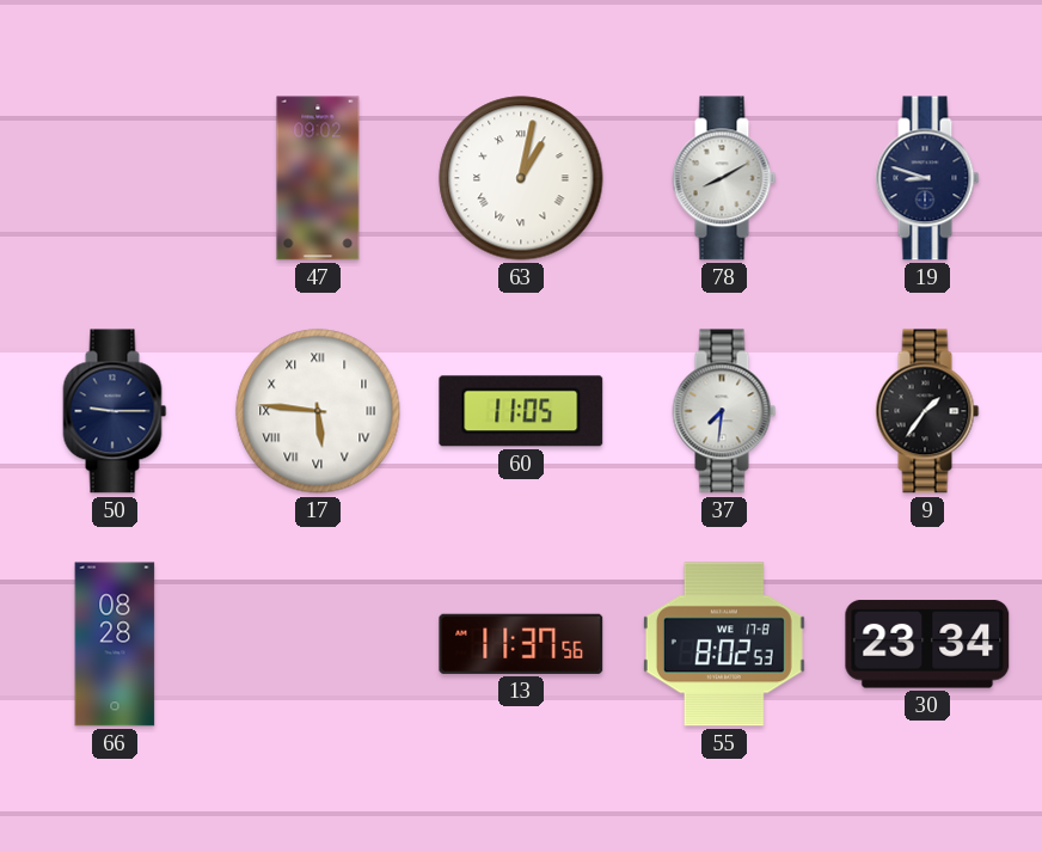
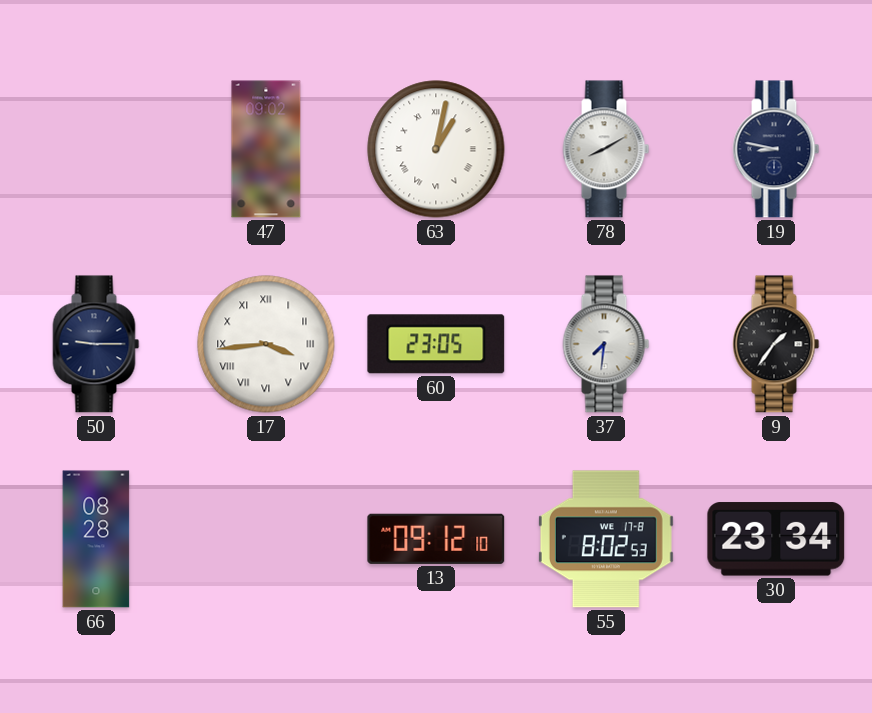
19: 8:48 -> 8:47 (776, 149)
17: 5:46 -> 3:44 (266, 344)
60: 11:05 -> 23:05 (436, 344)
13: 11:37 -> 09:12 (436, 539)
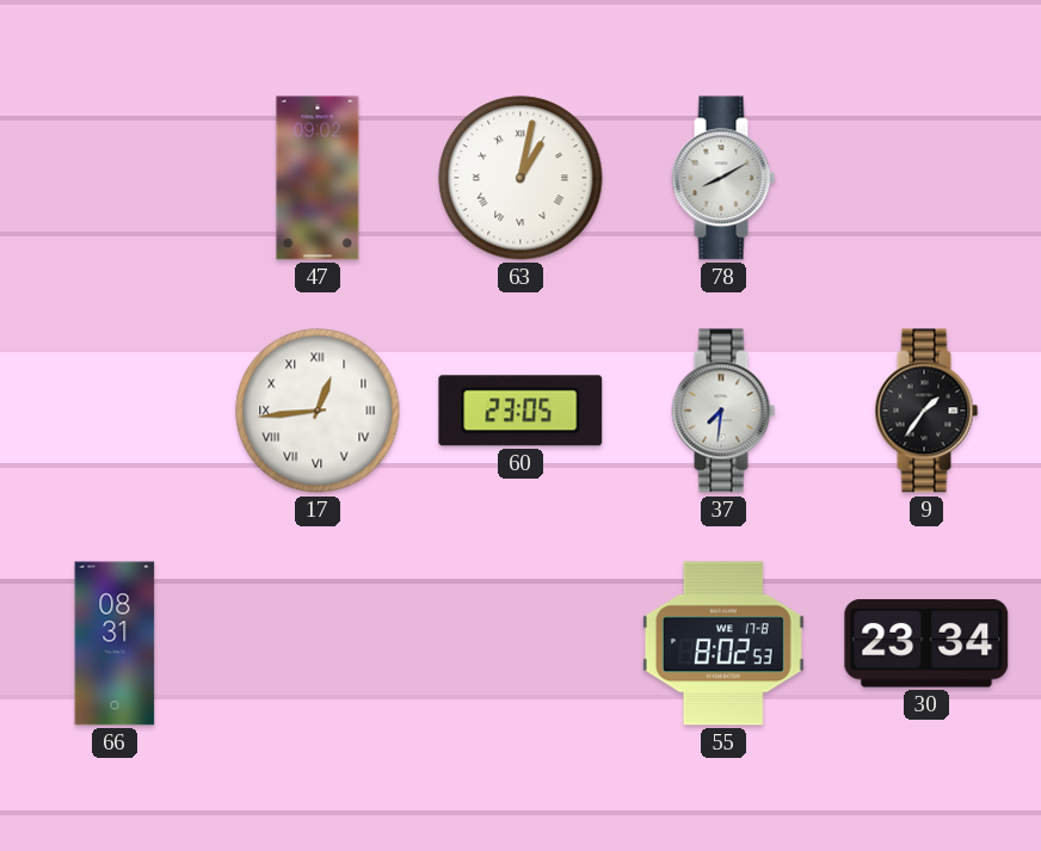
19: 8:47 -> none (776, 149)
50: 9:15 -> none (96, 344)
17: 3:44 -> 12:44 (318, 411)
66: 08:28 -> 08:31 (115, 643)
13: 09:12 -> none (436, 539)
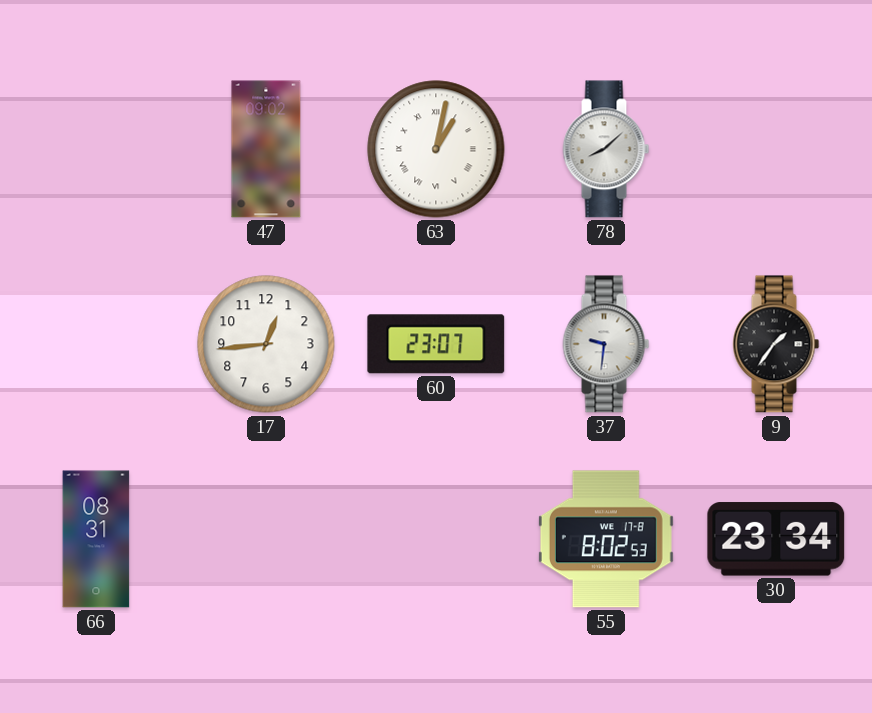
78: 8:10 -> 8:08 (606, 149)
17 numerals: Roman -> Arabic (266, 344)
60: 23:05 -> 23:07 (436, 344)
37: 7:31 -> 9:31 (606, 344)
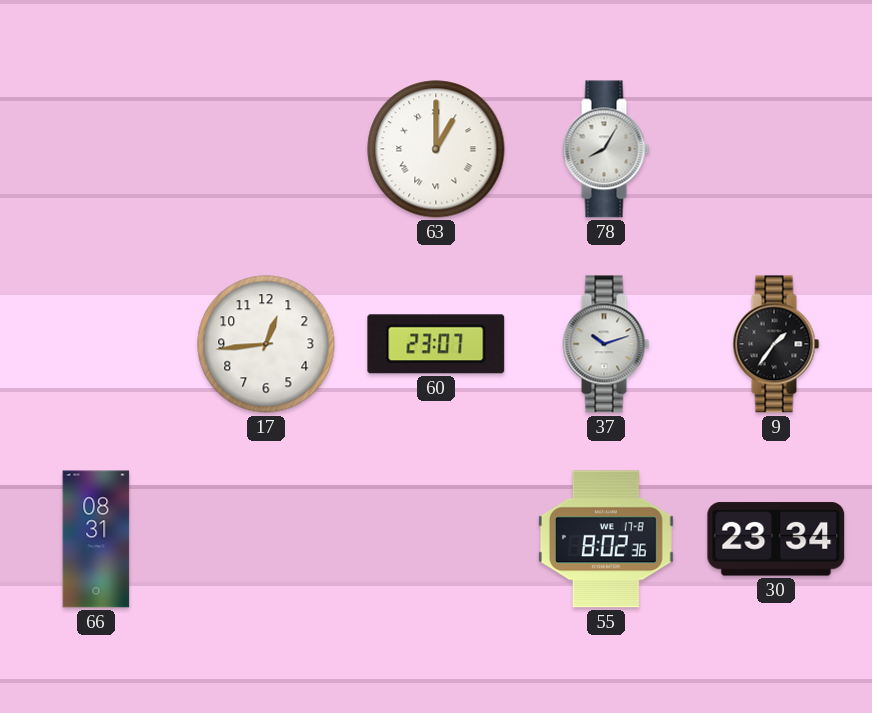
47: 09:02 -> none (266, 149)
63: 1:02 -> 1:00 (436, 149)
78: 8:08 -> 8:05 (606, 149)
37: 9:31 -> 10:12 (606, 344)
55: 8:02:53 -> 8:02:36 (606, 539)
